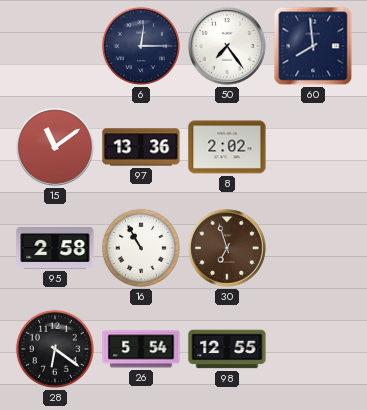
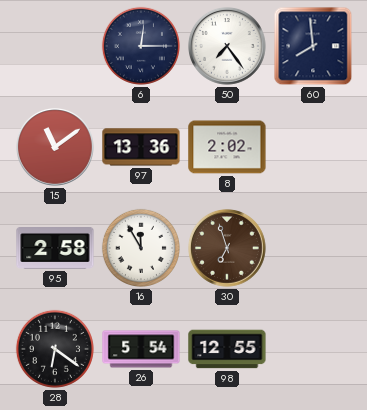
16: 10:55 -> 11:55 (141, 248)
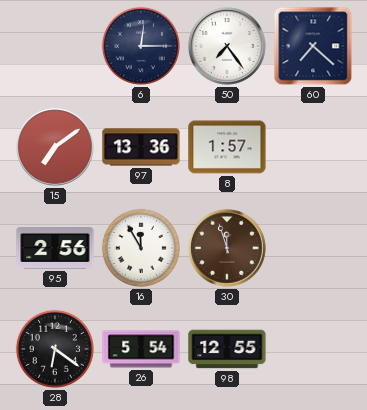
60: 7:59 -> 7:22 (313, 46)
15: 11:09 -> 7:09 (56, 148)
8: 2:02 -> 1:57 (227, 147)
95: 2:58 -> 2:56 (55, 249)
30: 6:57 -> 11:57 (228, 249)
